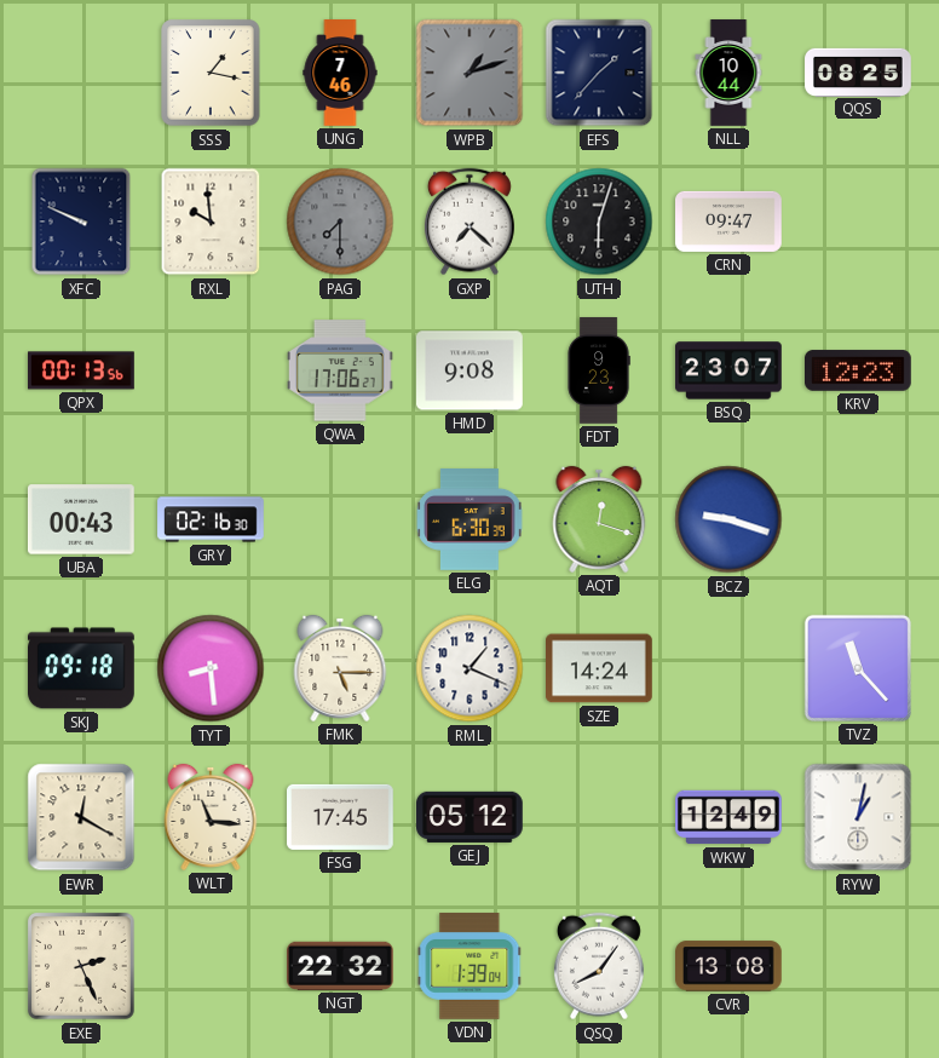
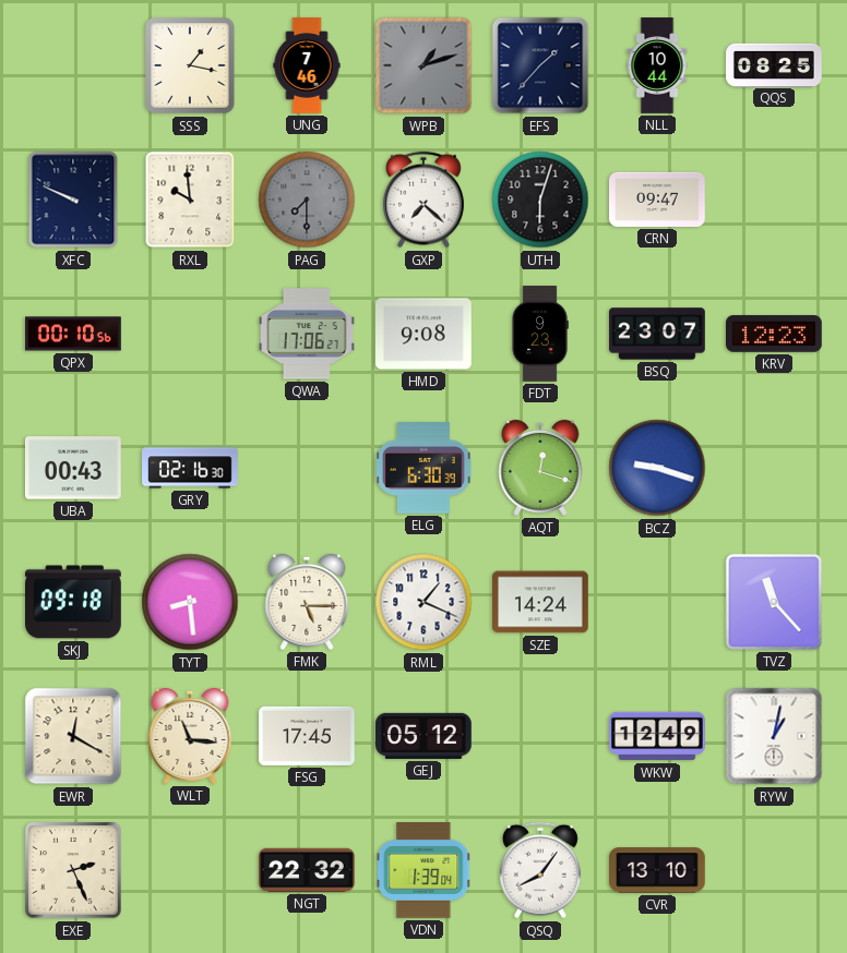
QPX: 00:13 -> 00:10 (74, 334)
CVR: 13:08 -> 13:10 (658, 870)
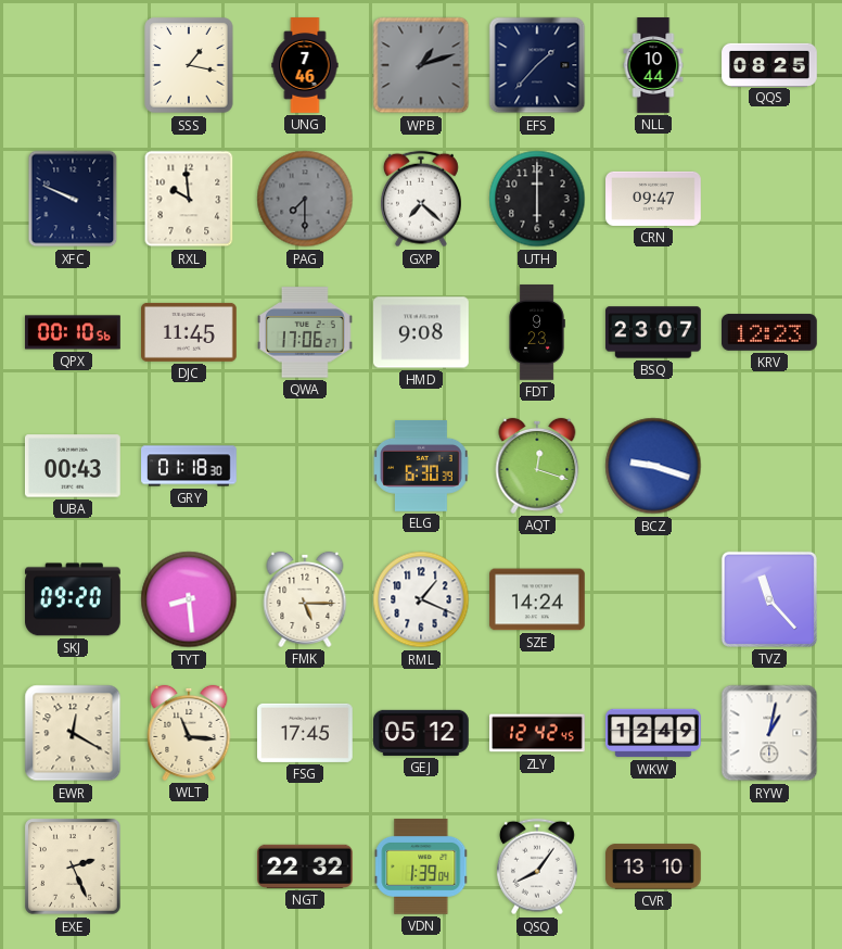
UTH: 6:03 -> 6:00 (537, 199)
DJC: none -> 11:45 (190, 332)
GRY: 02:16 -> 01:18 (189, 466)
SKJ: 09:18 -> 09:20 (74, 599)
ZLY: none -> 12:42 (538, 733)
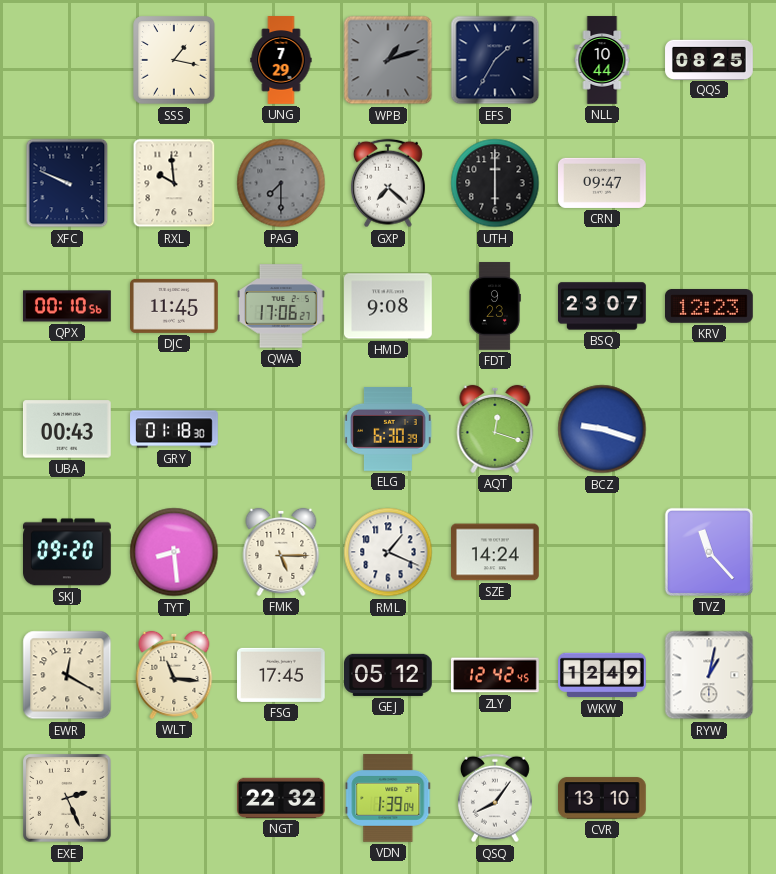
UNG: 7:46 -> 7:29 (281, 60)
EFS: 1:37 -> 1:35 (495, 60)
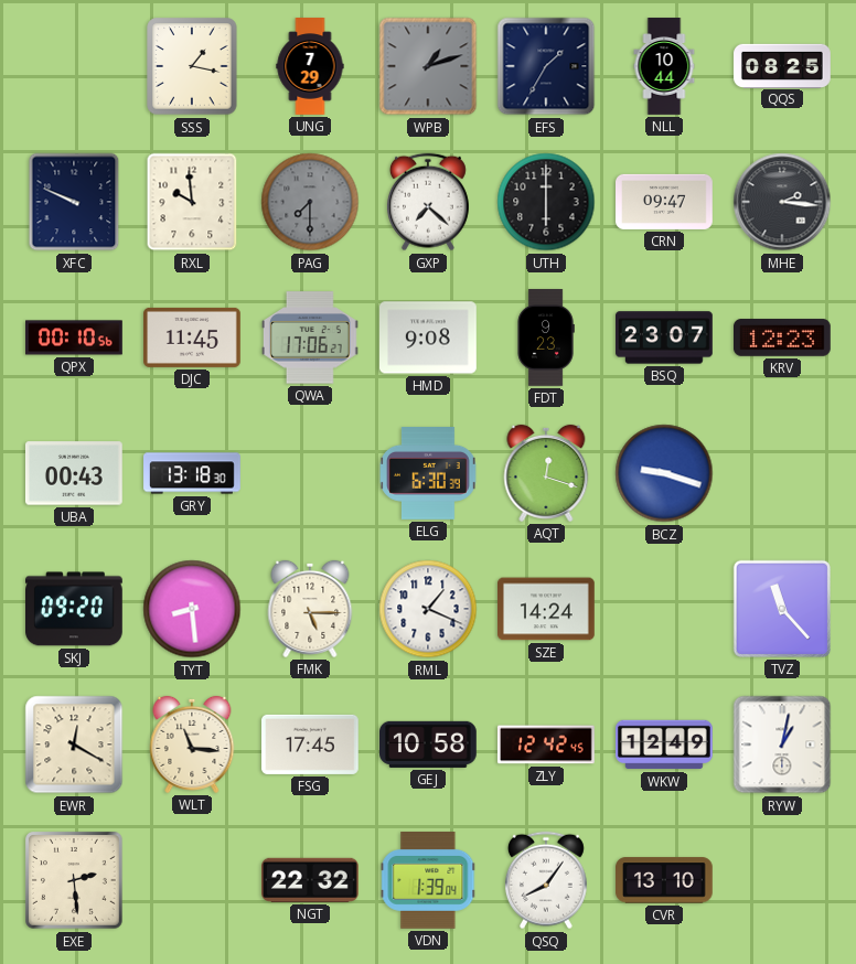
MHE: none -> 2:16 (782, 202)
GRY: 01:18 -> 13:18 (192, 473)
GEJ: 05:12 -> 10:58 (429, 745)
EXE: 2:26 -> 2:29 (75, 881)
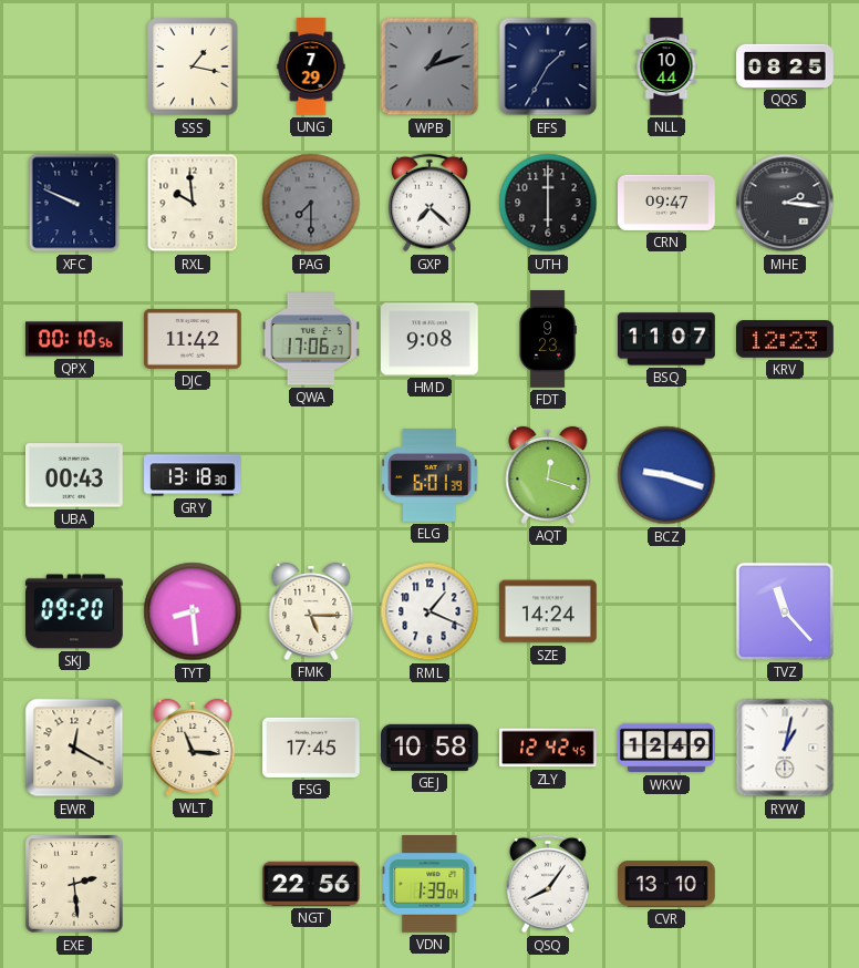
DJC: 11:45 -> 11:42 (194, 339)
BSQ: 23:07 -> 11:07 (667, 339)
ELG: 6:30 -> 6:01 (431, 476)
NGT: 22:32 -> 22:56 (312, 884)
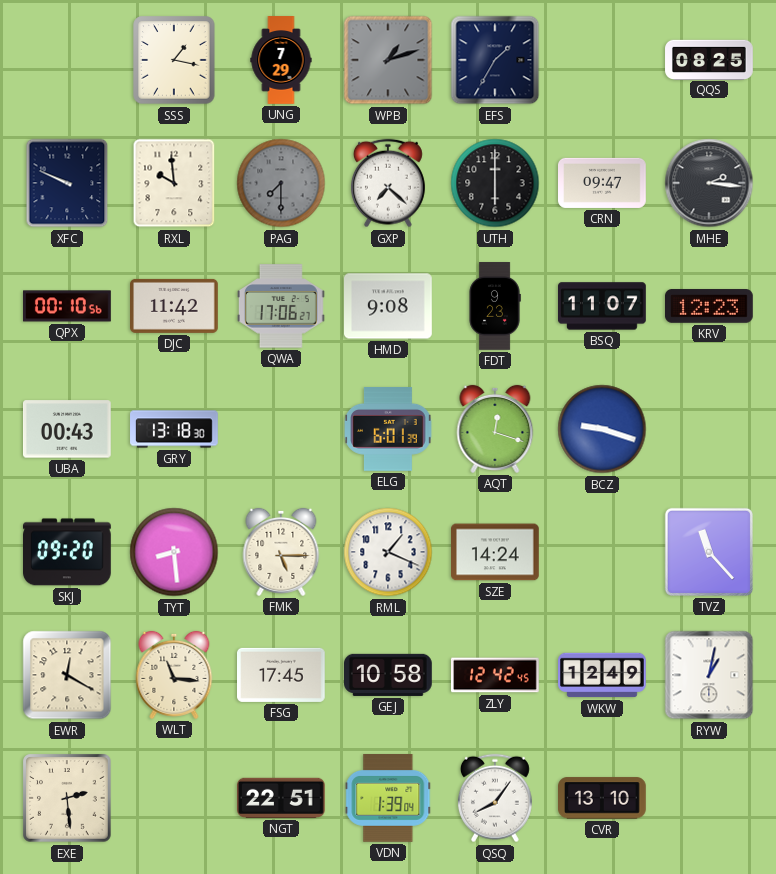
NLL: 10:44 -> none (666, 66)
NGT: 22:56 -> 22:51 (282, 798)
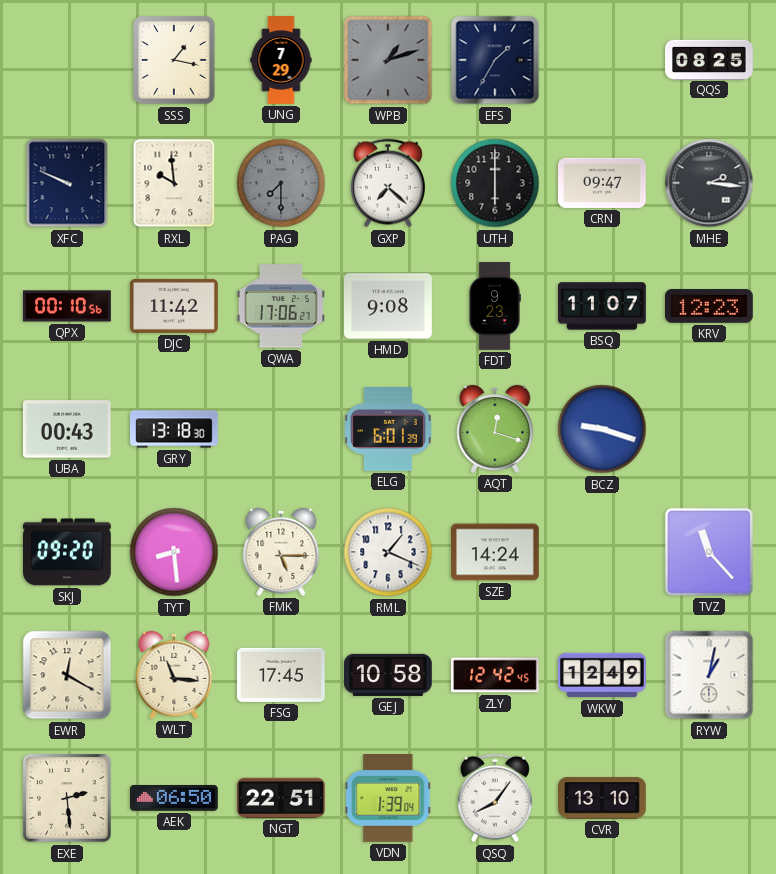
AEK: none -> 06:50 (175, 798)
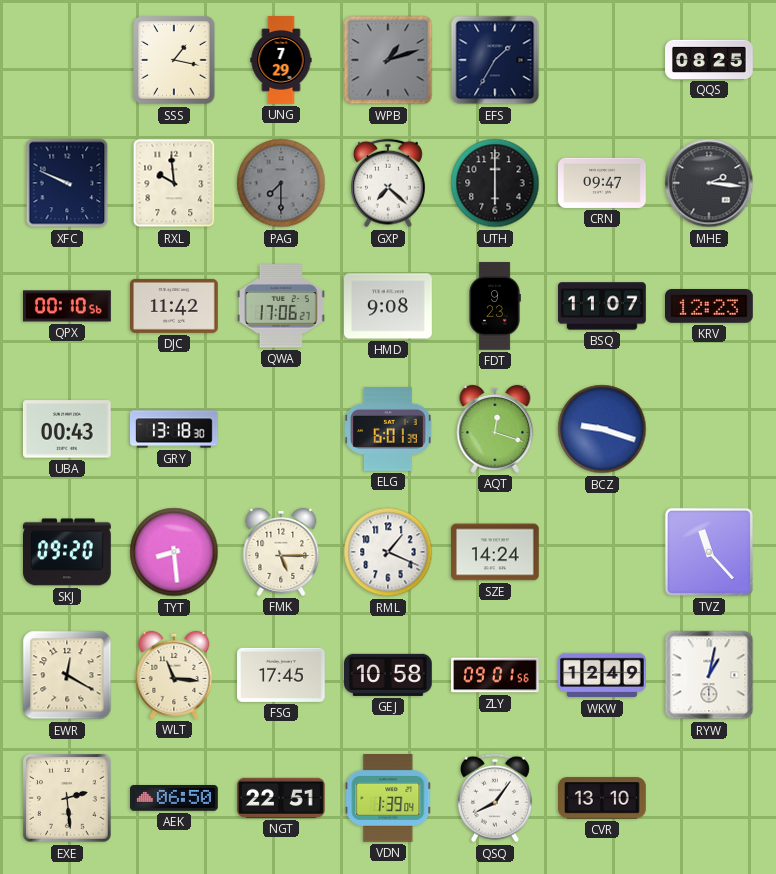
ZLY: 12:42 -> 09:01 (496, 675)
